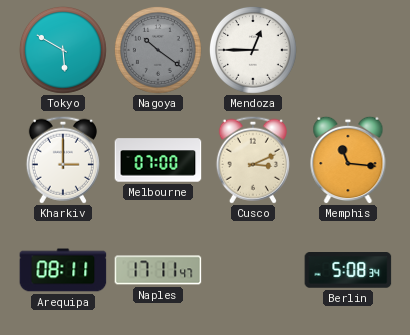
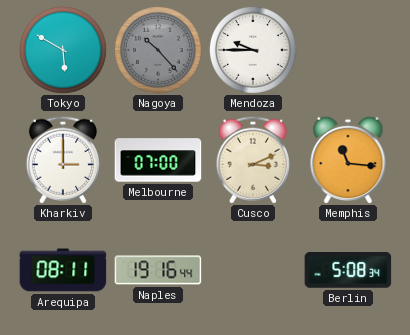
Nagoya: 10:21 -> 10:23 (158, 50)
Mendoza: 12:45 -> 9:45 (253, 50)
Naples: 17:11 -> 19:16 (158, 270)
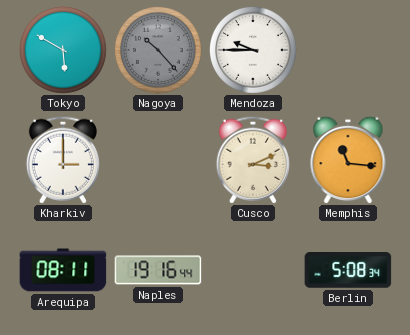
Melbourne: 07:00 -> none (158, 160)
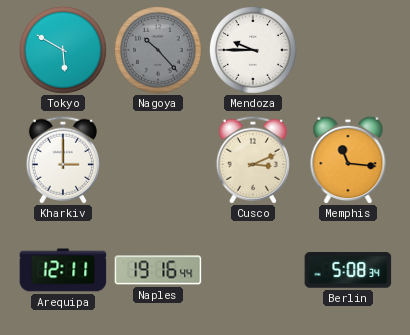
Arequipa: 08:11 -> 12:11 (63, 270)
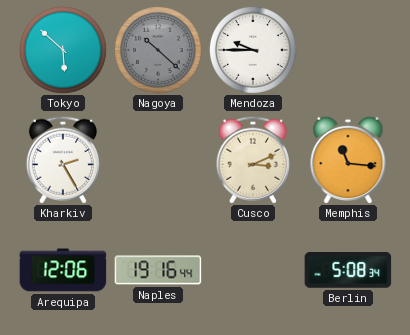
Tokyo: 5:50 -> 5:52 (63, 50)
Nagoya: 10:23 -> 10:22 (158, 50)
Kharkiv: 3:00 -> 2:25 (63, 160)
Arequipa: 12:11 -> 12:06 (63, 270)
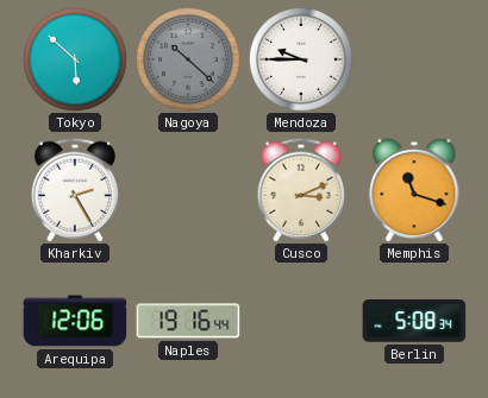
Memphis: 11:16 -> 11:18 (414, 190)
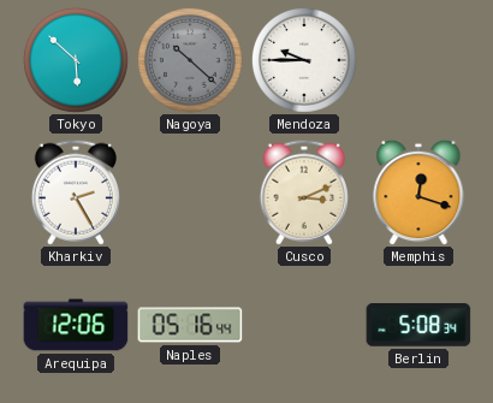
Memphis: 11:18 -> 12:18 (418, 192)
Naples: 19:16 -> 05:16 (190, 325)
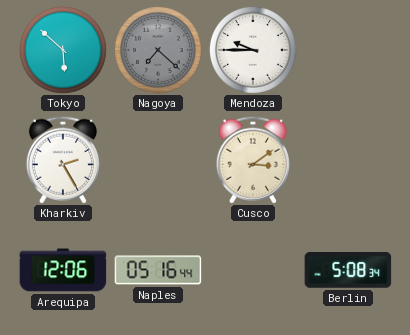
Nagoya: 10:22 -> 7:22 (158, 50)
Cusco: 3:11 -> 3:09 (253, 160)
Memphis: 12:18 -> none (418, 192)
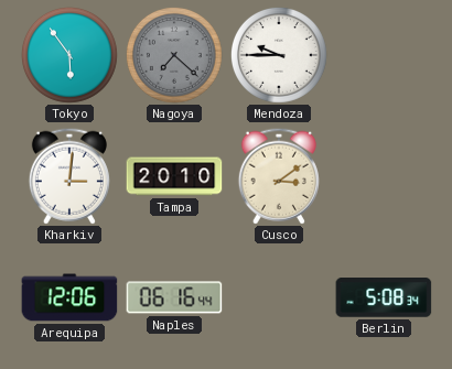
Tokyo: 5:52 -> 5:54 (69, 55)
Kharkiv: 2:25 -> 3:01 (69, 176)
Tampa: none -> 20:10 (174, 176)
Naples: 05:16 -> 06:16 (174, 297)
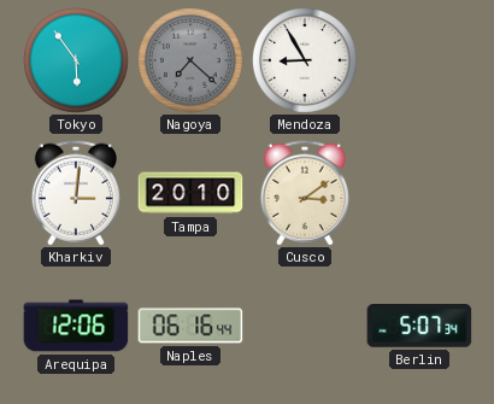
Mendoza: 9:45 -> 8:55 (305, 60)
Berlin: 5:08 -> 5:07 (419, 327)
